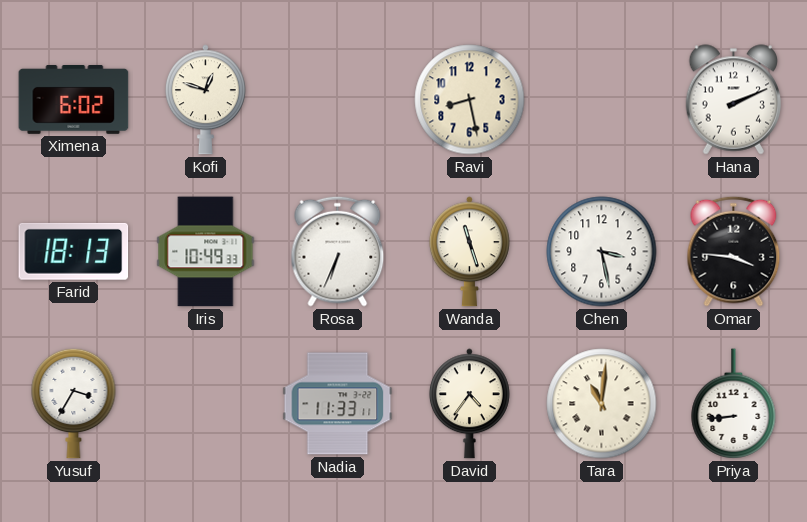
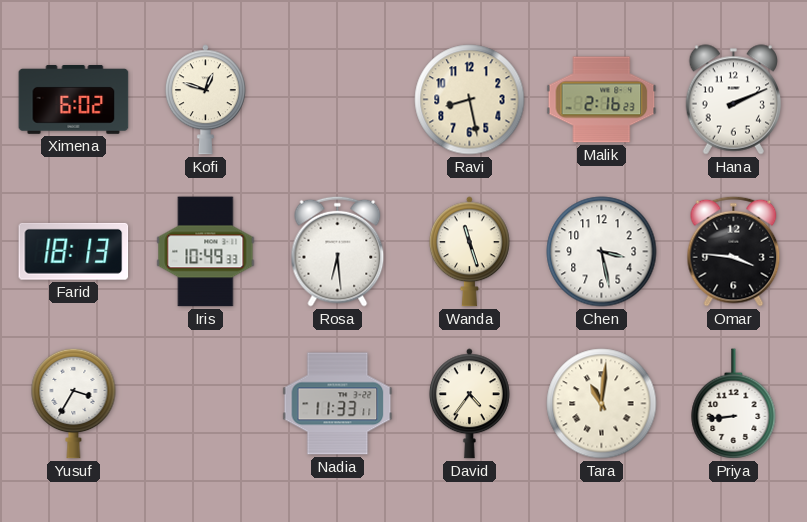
Malik: none -> 2:16 (602, 100)
Rosa: 6:34 -> 6:29 (338, 251)
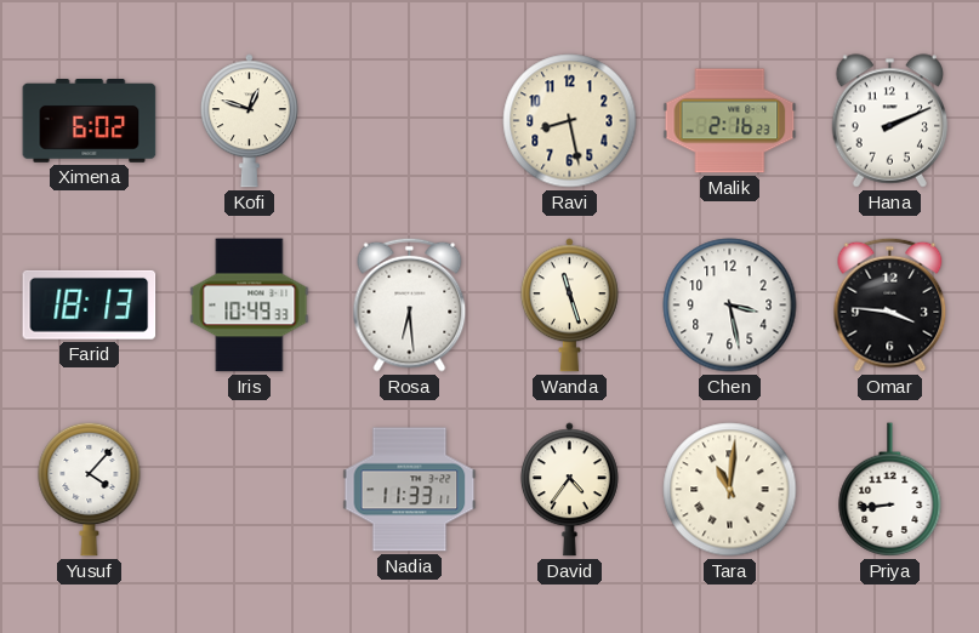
Yusuf: 3:35 -> 4:07 (90, 489)
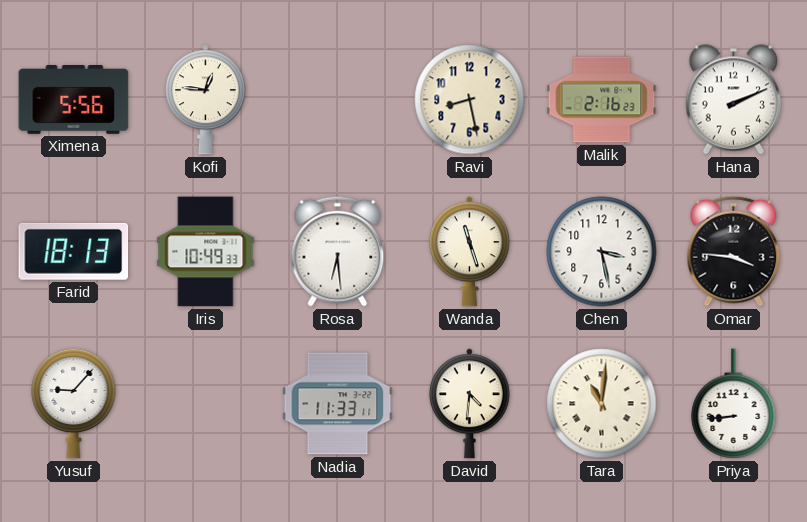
Ximena: 6:02 -> 5:56 (74, 100)
Kofi: 12:48 -> 12:46 (205, 100)
Yusuf: 4:07 -> 9:07 (74, 403)
David: 4:36 -> 4:31 (469, 404)
